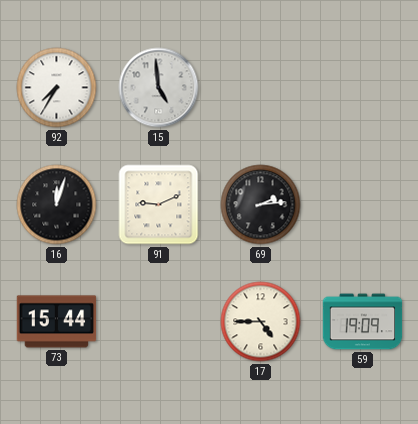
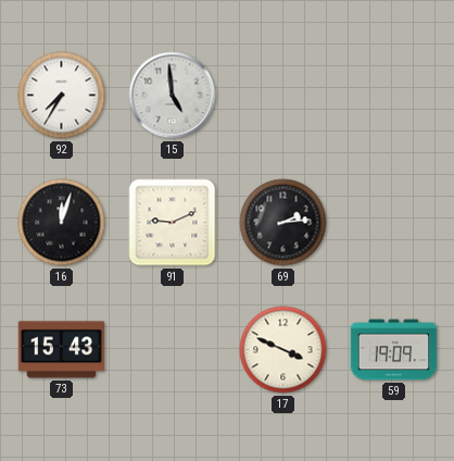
73: 15:44 -> 15:43 (62, 350)
17: 4:45 -> 3:49 (283, 350)
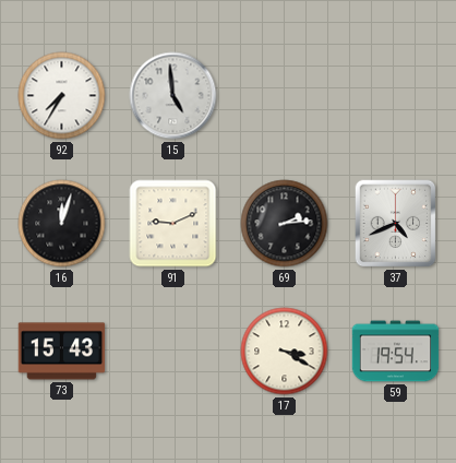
37: none -> 4:41 (396, 224)
17: 3:49 -> 3:20 (285, 352)
59: 19:09 -> 19:54 (396, 352)
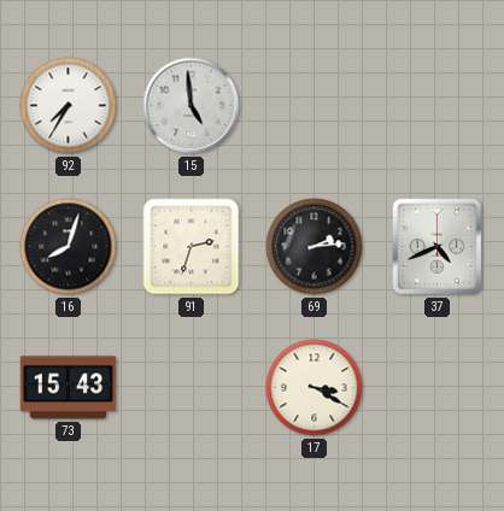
16: 12:03 -> 8:03 (69, 247)
91: 9:11 -> 2:33 (192, 247)
59: 19:54 -> none (396, 352)
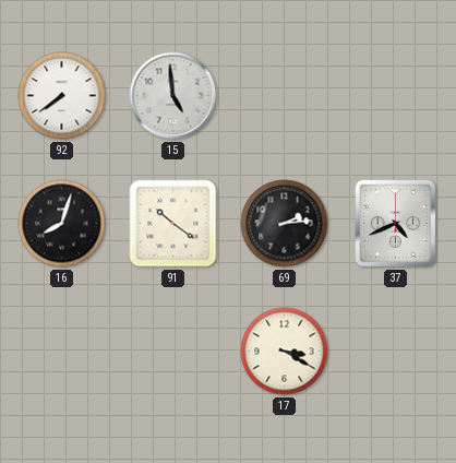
92: 7:35 -> 7:39 (62, 96)
91: 2:33 -> 10:21 (173, 224)
73: 15:43 -> none (69, 388)
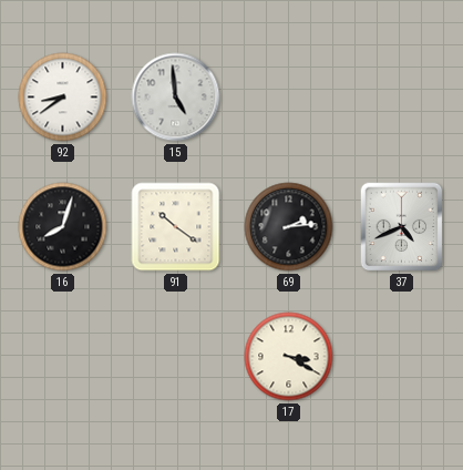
92: 7:39 -> 8:39 (63, 98)
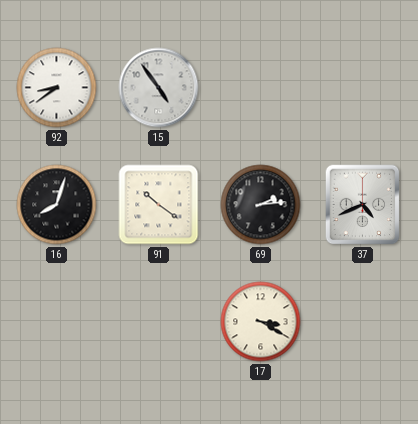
15: 4:59 -> 4:54 (159, 88)
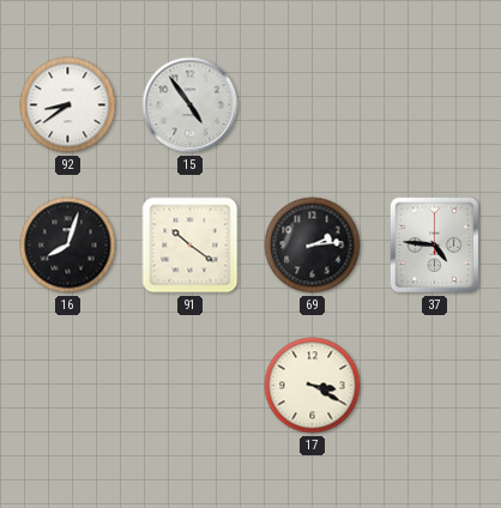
37: 4:41 -> 4:46 (435, 246)
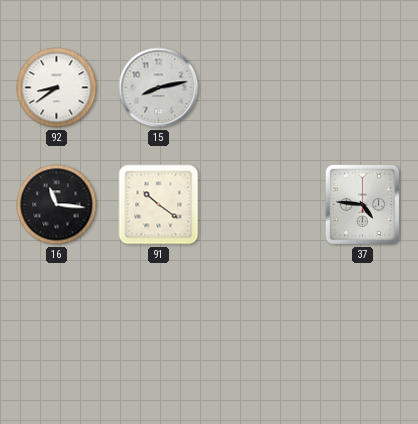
15: 4:54 -> 8:13 (159, 88)
16: 8:03 -> 11:16 (57, 205)
69: 2:14 -> none (313, 246)
17: 3:20 -> none (313, 386)
